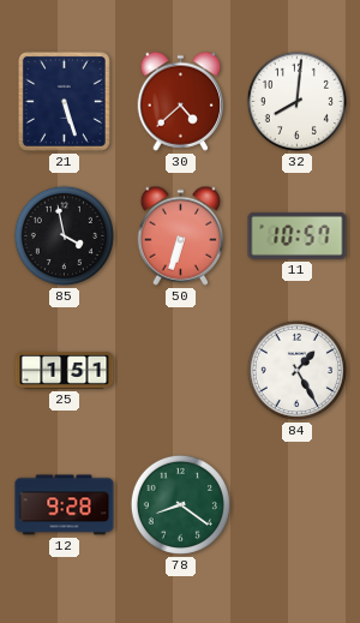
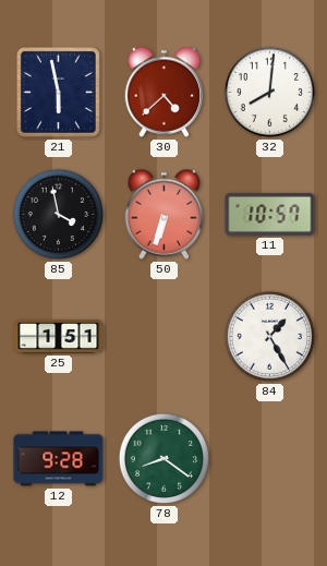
21: 5:27 -> 5:58 (58, 92)
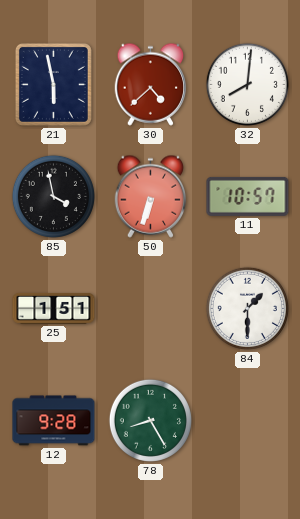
84: 1:25 -> 1:30 (247, 308)
78: 8:21 -> 8:25 (150, 420)
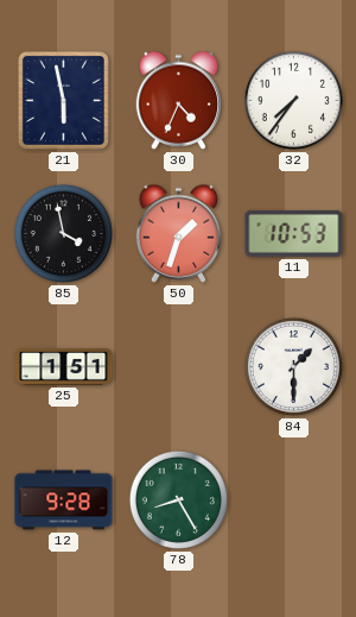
30: 4:38 -> 4:34 (179, 100)
32: 8:01 -> 7:36 (293, 100)
50: 6:33 -> 1:33 (179, 233)
11: 10:57 -> 10:53 (294, 233)
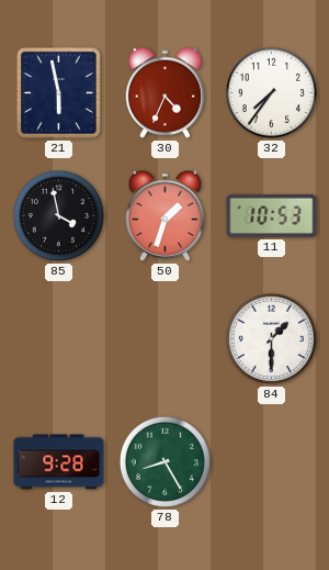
25: 1:51 -> none (64, 366)
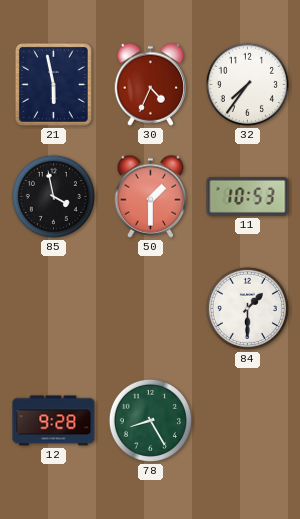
50: 1:33 -> 1:30 (151, 196)
